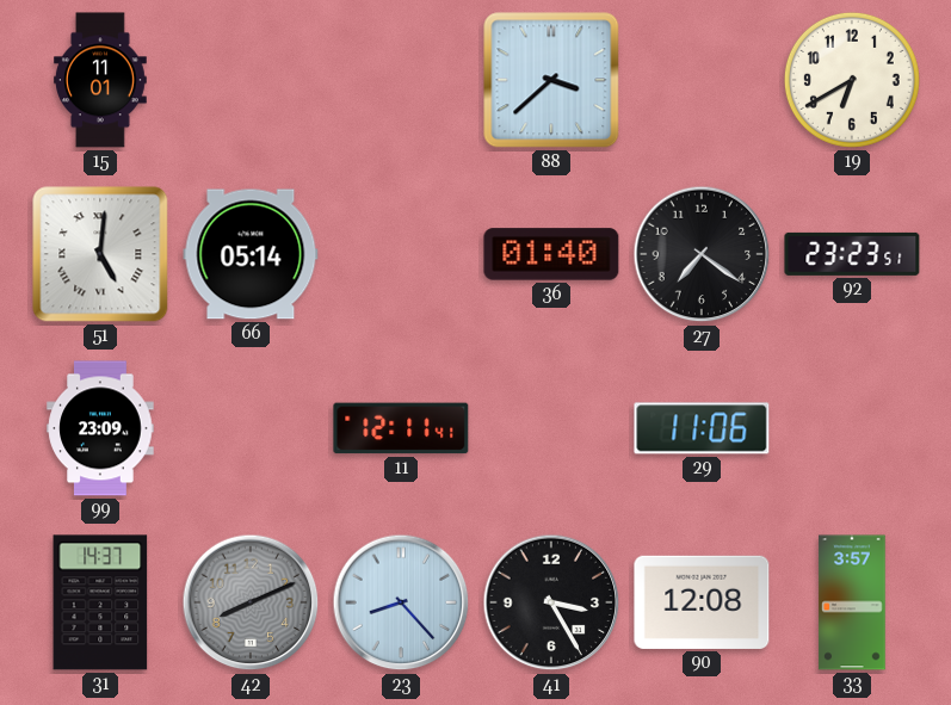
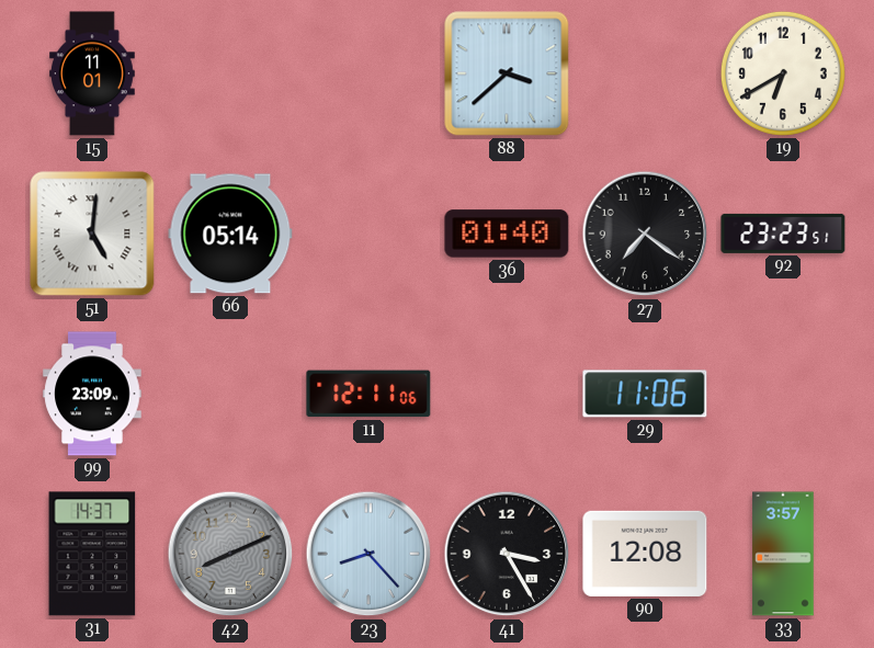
11: 12:11:41 -> 12:11:06 (368, 394)
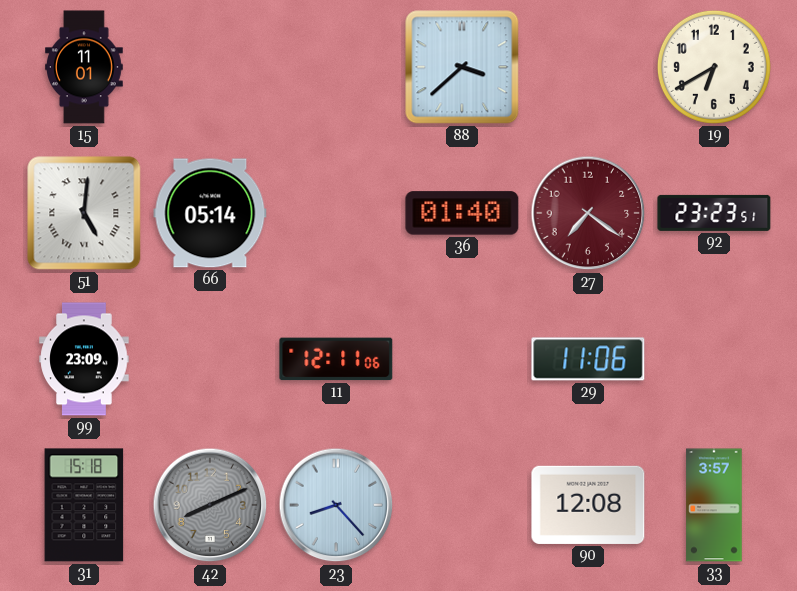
27 dial: black -> burgundy (588, 213)
31: 14:37 -> 15:18 (84, 505)
41: 3:25 -> none (507, 554)
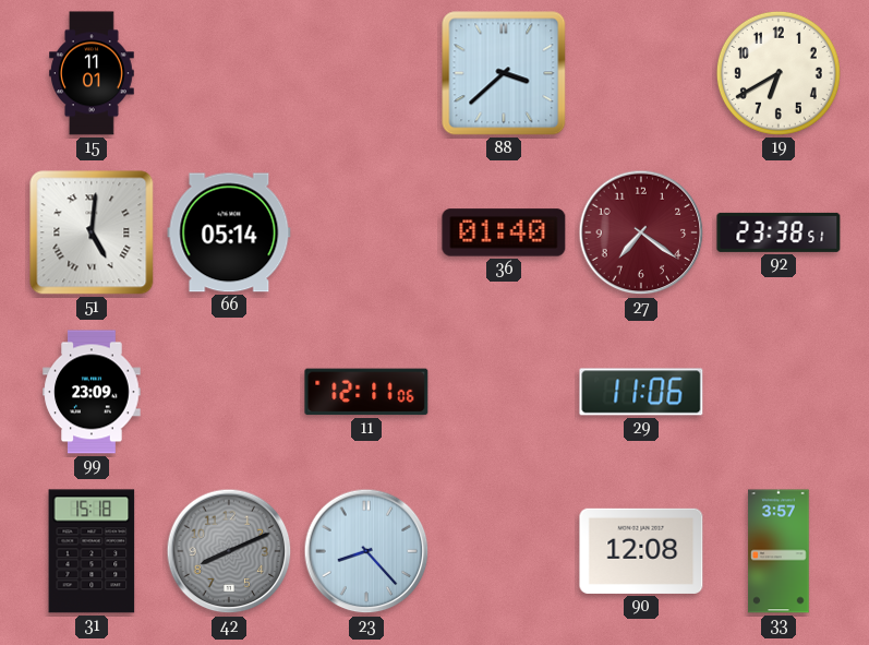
92: 23:23 -> 23:38 (779, 232)
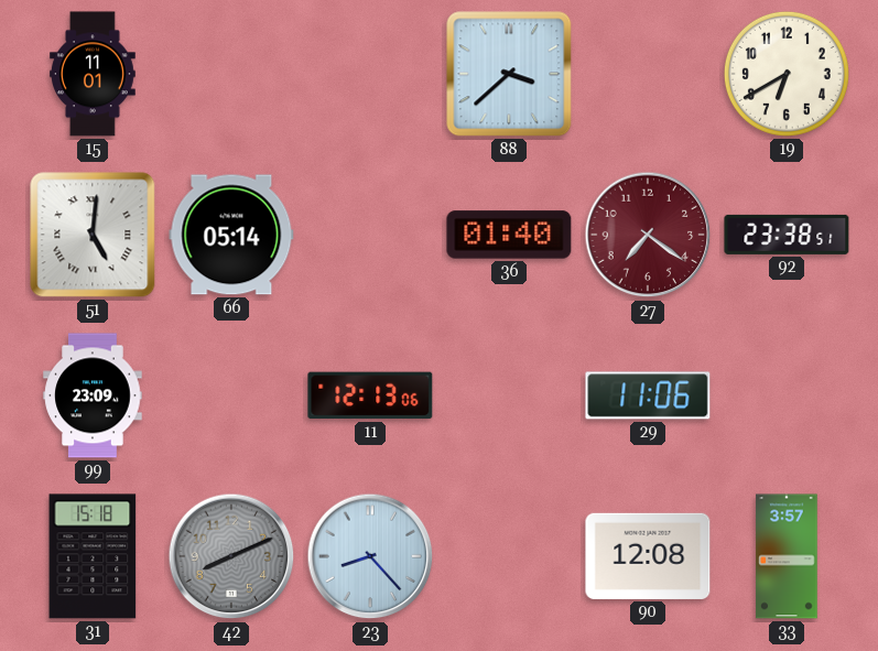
11: 12:11 -> 12:13 (370, 395)
